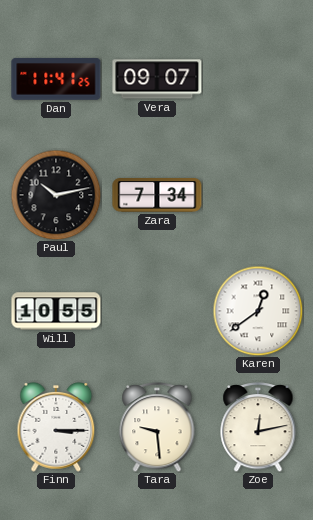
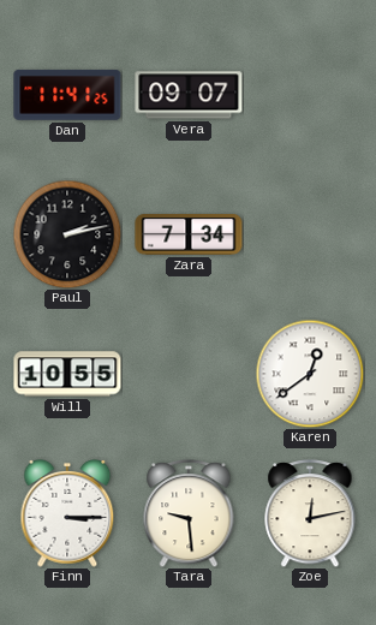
Paul: 10:13 -> 2:13 (67, 234)
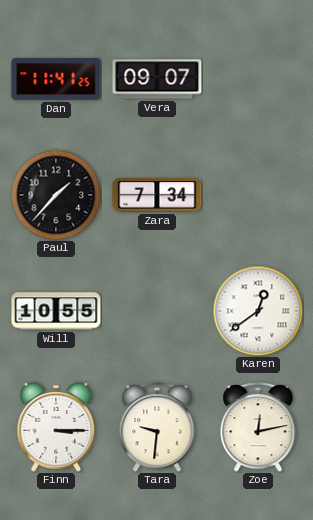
Paul: 2:13 -> 1:37 (56, 195)
Tara: 9:29 -> 9:31 (157, 428)
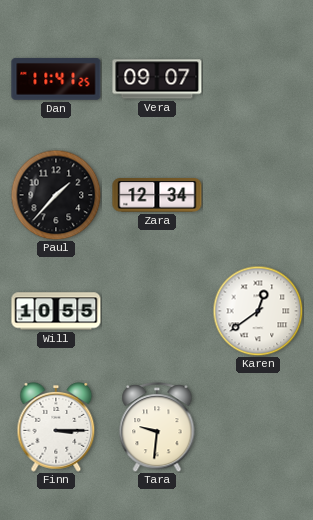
Zara: 7:34 -> 12:34 (157, 196)
Zoe: 12:13 -> none (258, 428)
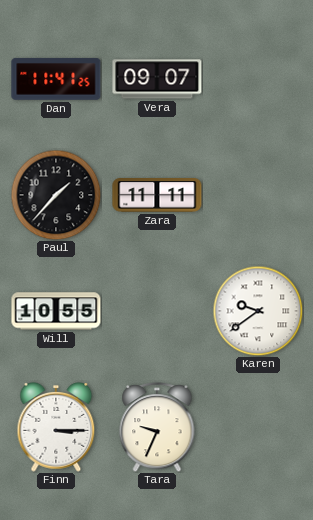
Zara: 12:34 -> 11:11 (157, 196)
Karen: 12:39 -> 9:39 (258, 311)
Tara: 9:31 -> 9:34 (157, 428)
